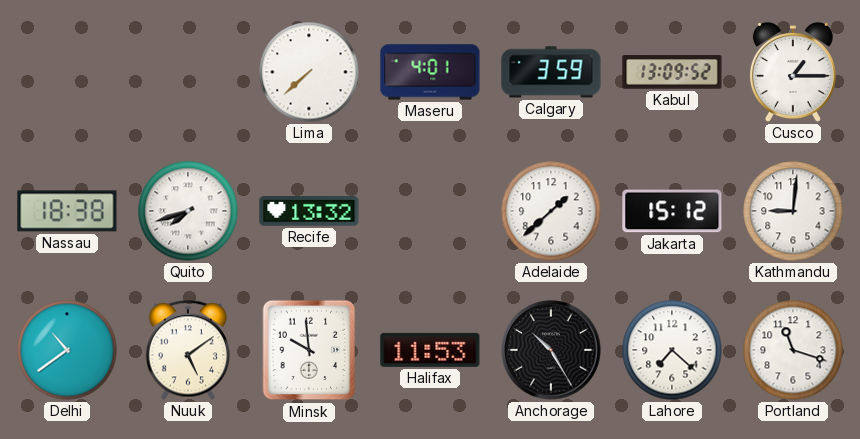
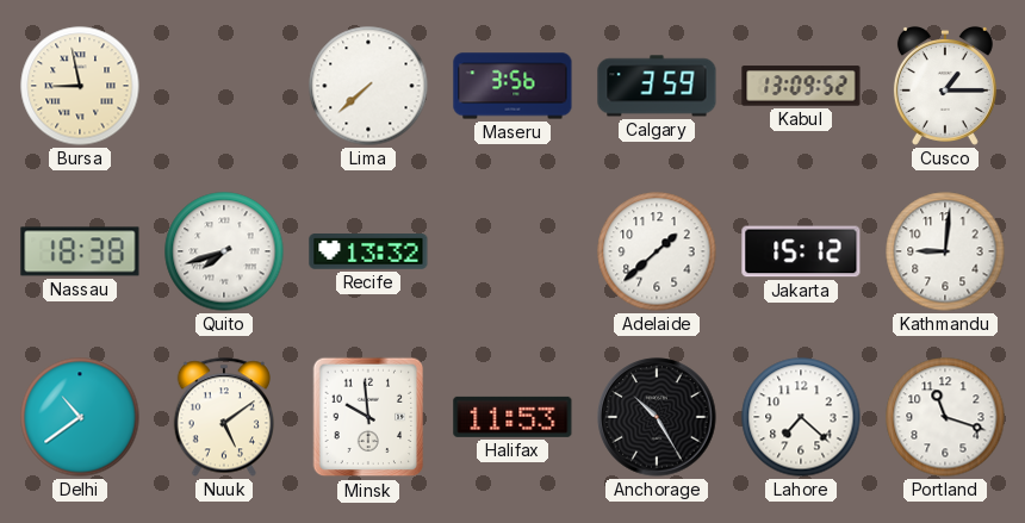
Bursa: none -> 8:58 (80, 86)
Maseru: 4:01 -> 3:56 (512, 86)
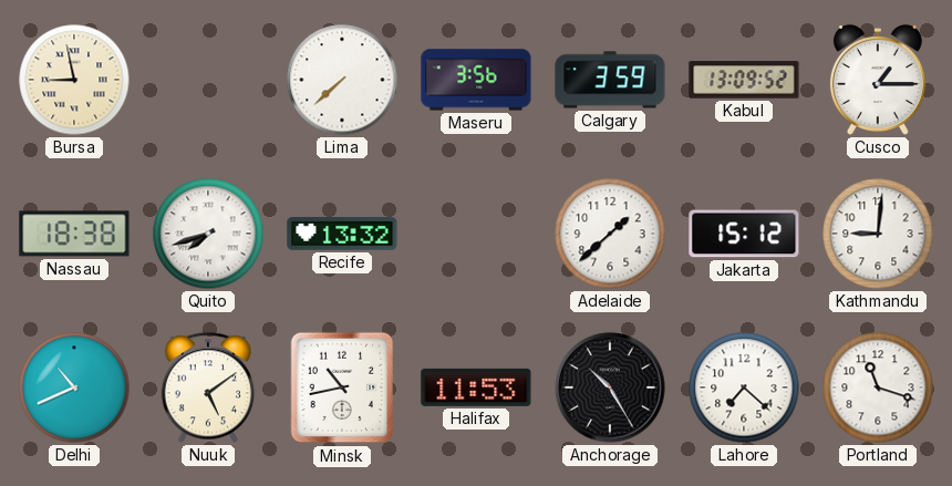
Delhi: 10:39 -> 10:41 (74, 387)
Minsk: 9:59 -> 10:43 (342, 387)
